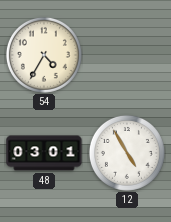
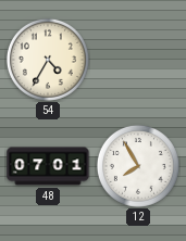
48: 03:01 -> 07:01 (48, 166)
12: 4:55 -> 7:55 (138, 166)
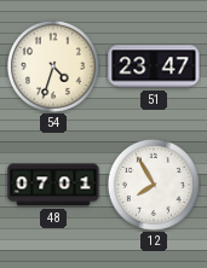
54: 4:35 -> 4:33 (53, 66)
51: none -> 23:47 (154, 66)
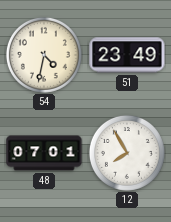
54: 4:33 -> 4:32 (44, 55)
51: 23:47 -> 23:49 (127, 55)
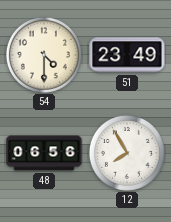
54: 4:32 -> 4:30 (44, 55)
48: 07:01 -> 06:56 (44, 153)
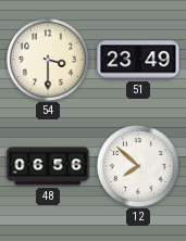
54: 4:30 -> 3:30 (48, 60)
12: 7:55 -> 7:52 (138, 166)
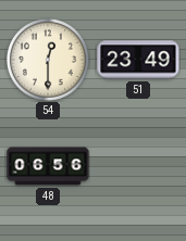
54: 3:30 -> 12:30 (48, 60)
12: 7:52 -> none (138, 166)
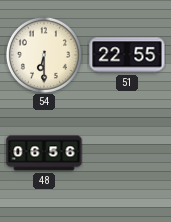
54: 12:30 -> 6:30 (44, 55)
51: 23:49 -> 22:55 (127, 55)
